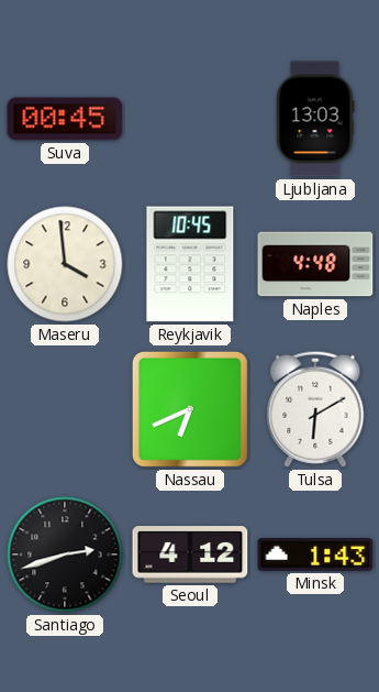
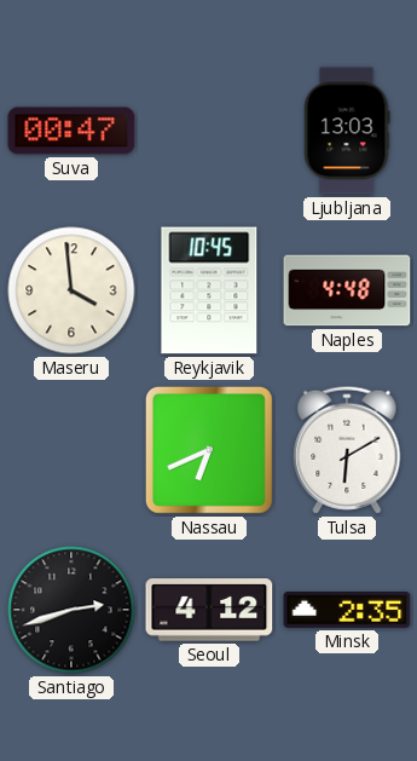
Suva: 00:45 -> 00:47 (71, 131)
Minsk: 1:43 -> 2:35 (347, 611)
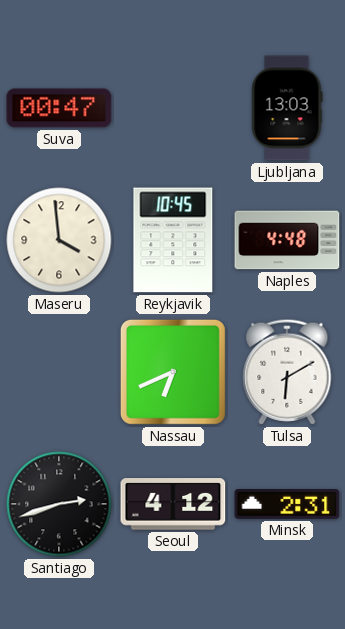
Minsk: 2:35 -> 2:31 (287, 505)
